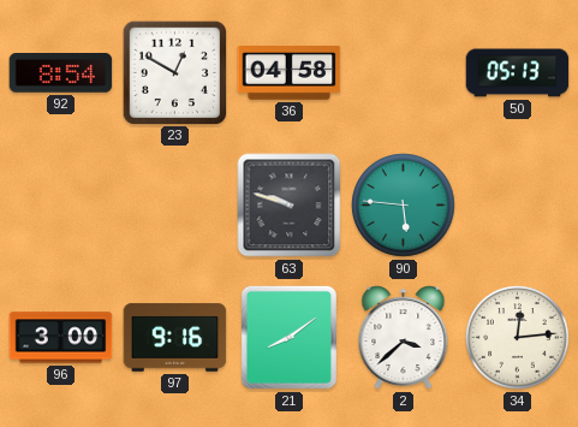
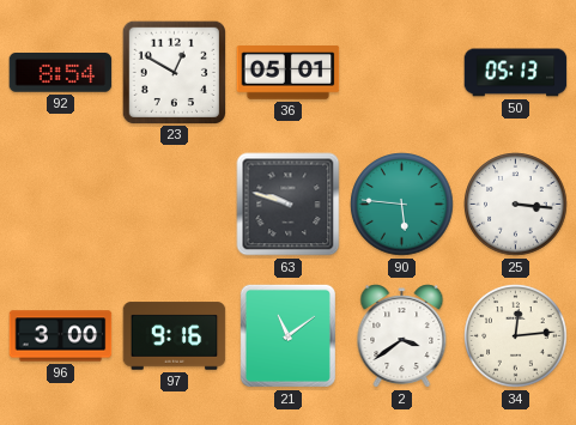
36: 04:58 -> 05:01 (289, 73)
25: none -> 3:16 (516, 205)
21: 8:09 -> 11:09 (287, 335)
2: 3:38 -> 3:39 (402, 336)
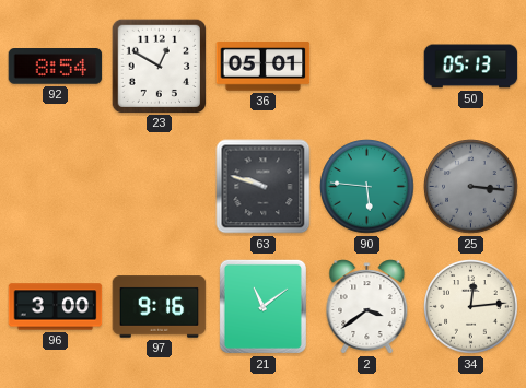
25 dial: white -> grey (471, 187)
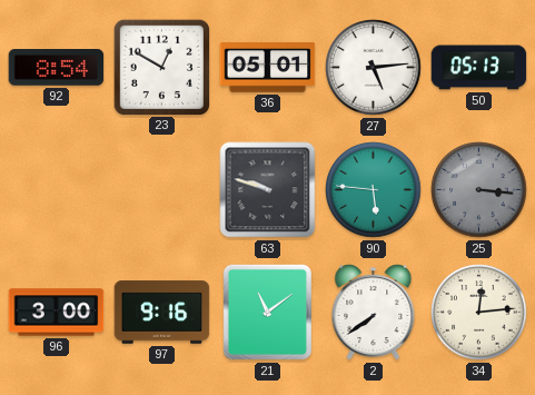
27: none -> 5:14 (374, 68)
2: 3:39 -> 7:39 (374, 313)
